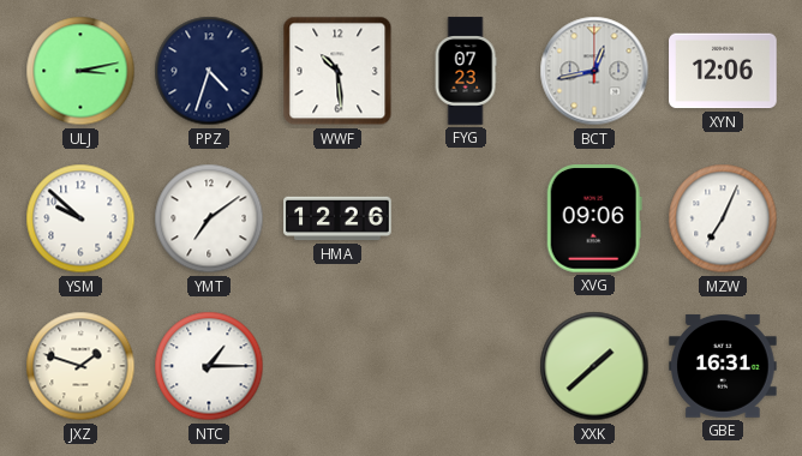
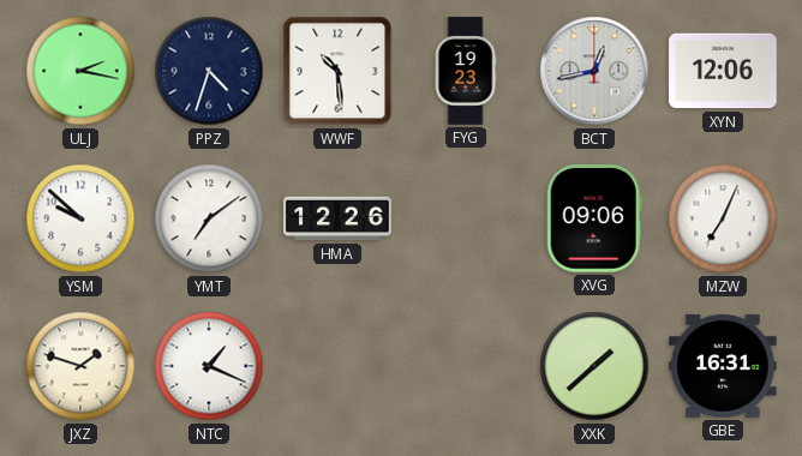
ULJ: 3:13 -> 2:17 (80, 71)
FYG: 07:23 -> 19:23 (466, 71)
NTC: 1:15 -> 1:19 (209, 366)
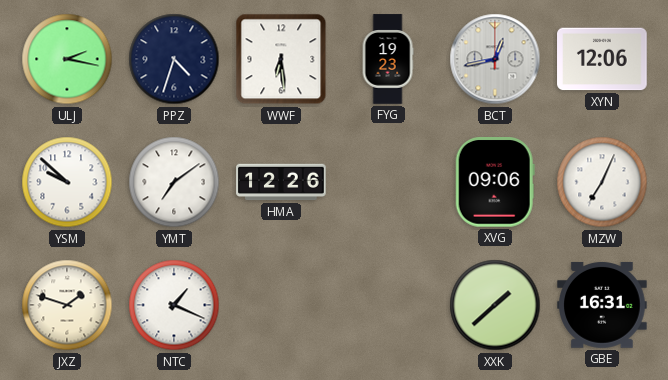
WWF: 10:29 -> 6:29 (281, 59)
